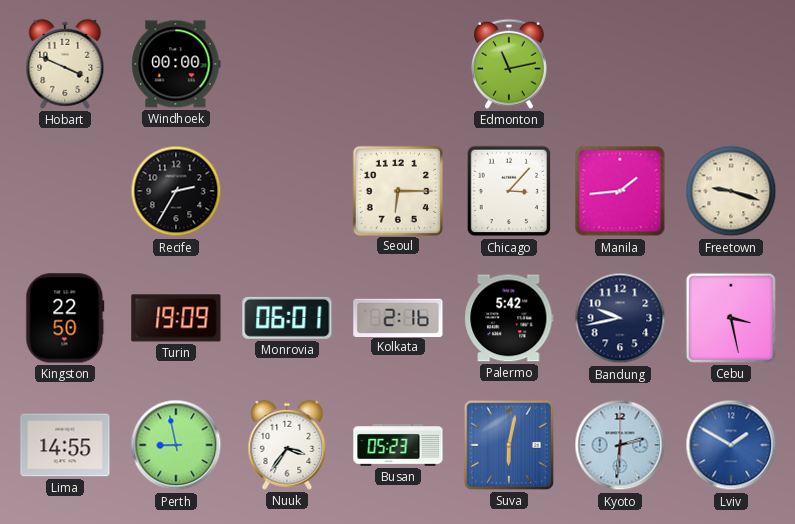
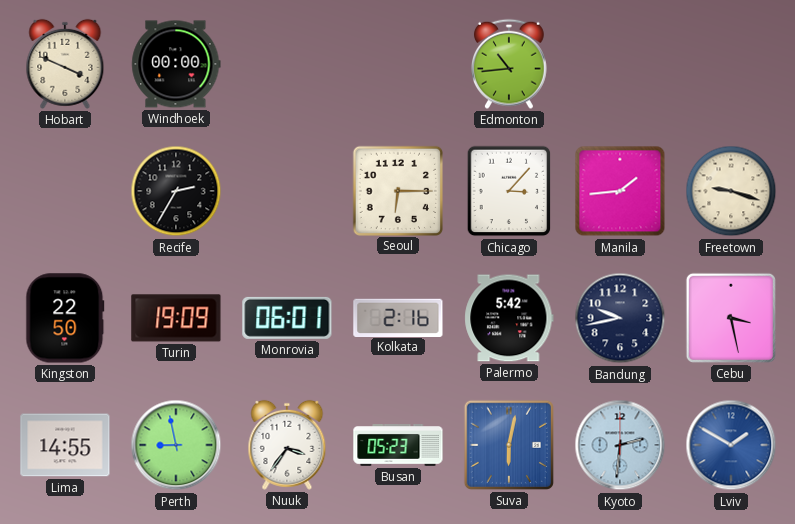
Edmonton: 11:13 -> 10:44 (510, 64)
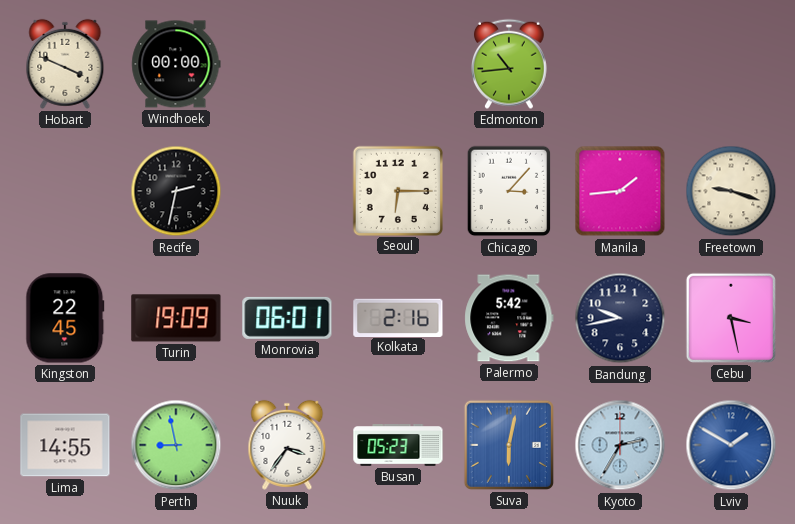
Recife: 2:35 -> 2:32 (176, 191)
Kingston: 22:50 -> 22:45 (65, 318)
Kyoto: 2:31 -> 2:35 (620, 445)
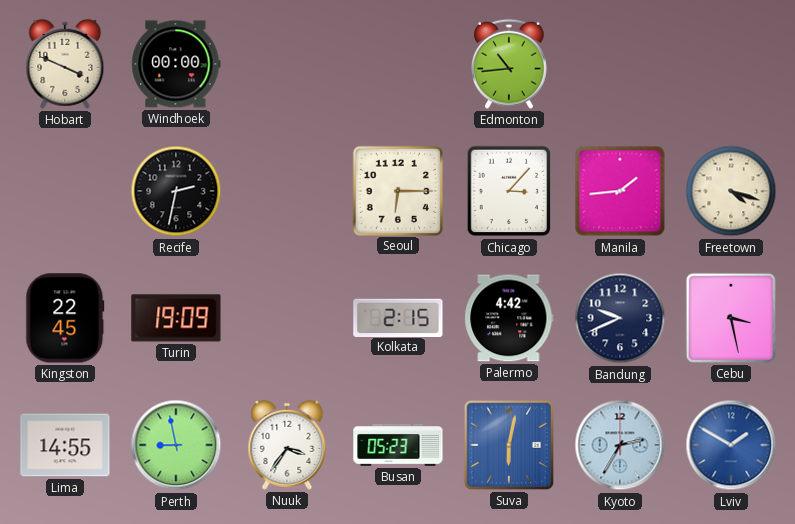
Freetown: 9:18 -> 4:18 (731, 191)
Monrovia: 06:01 -> none (287, 318)
Kolkata: 2:16 -> 2:15 (398, 317)
Palermo: 5:42 -> 4:42 (509, 318)
Bandung: 9:43 -> 9:41 (620, 318)
